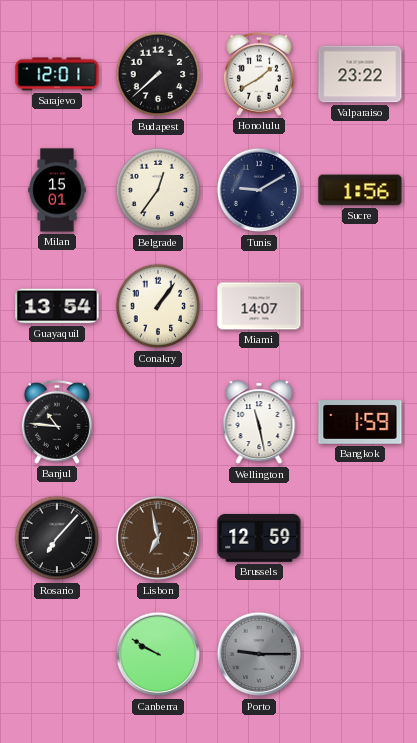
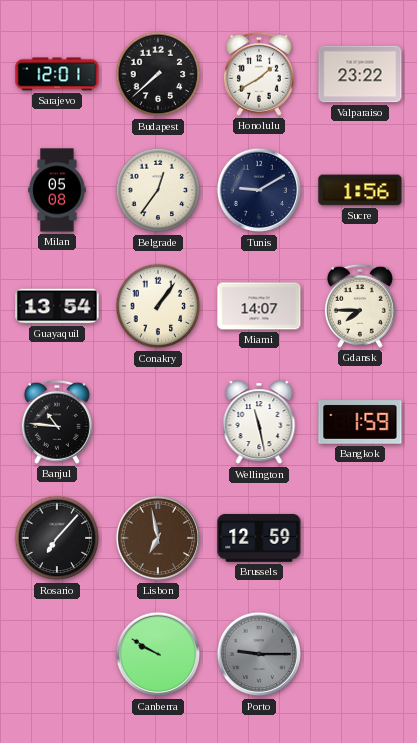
Milan: 15:01 -> 05:08 (57, 190)
Gdansk: none -> 7:45 (360, 306)
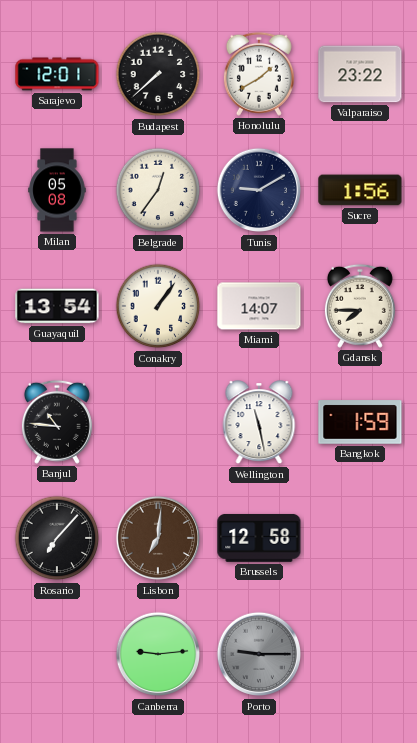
Lisbon: 6:58 -> 7:01 (158, 538)
Brussels: 12:59 -> 12:58 (259, 538)
Canberra: 9:50 -> 9:14 (158, 654)
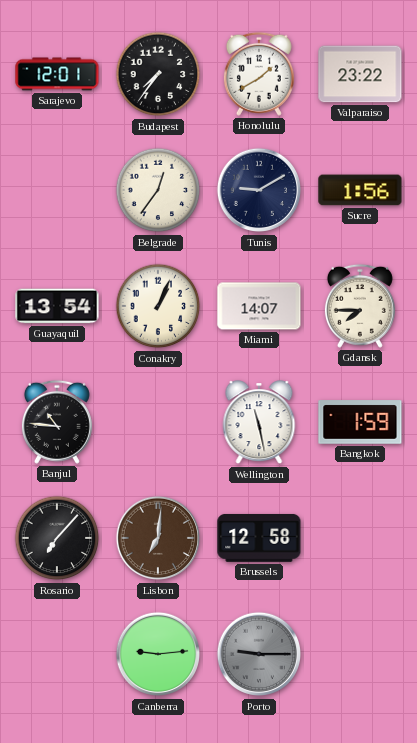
Budapest: 7:38 -> 7:36 (158, 74)
Milan: 05:08 -> none (57, 190)
Conakry: 1:06 -> 1:04 (158, 306)
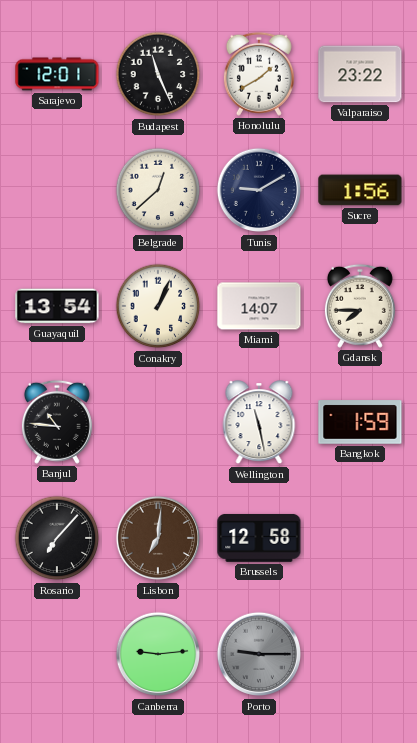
Budapest: 7:36 -> 11:26 (158, 74)
Belgrade: 12:36 -> 12:38 (158, 190)
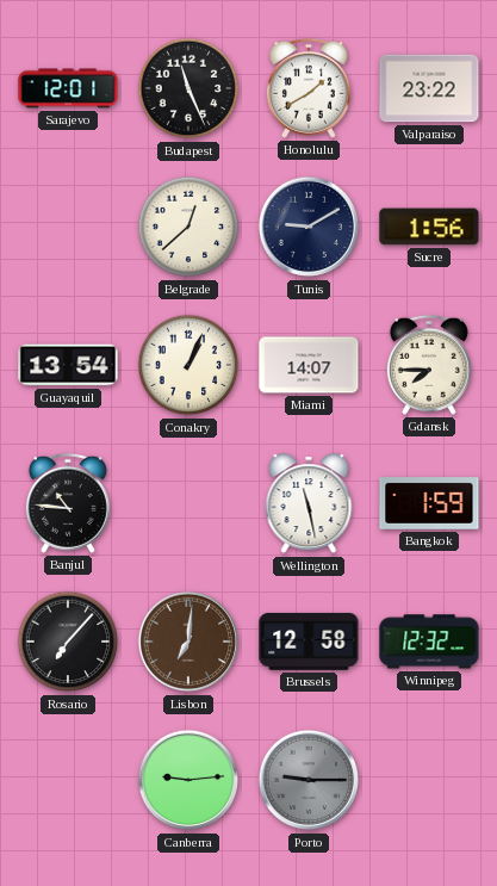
Winnipeg: none -> 12:32 (429, 642)
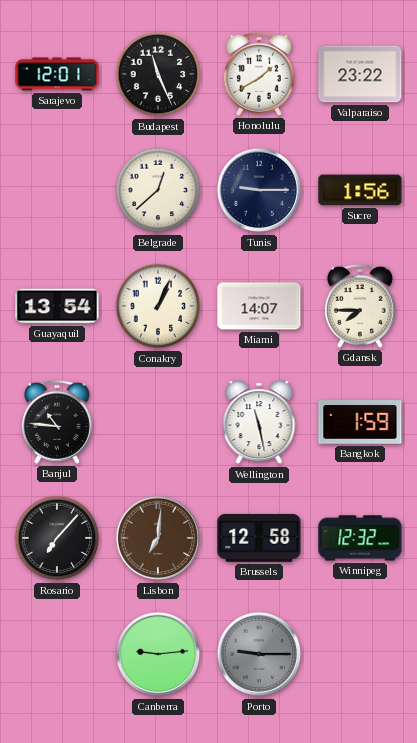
Tunis: 9:10 -> 9:15 (259, 190)
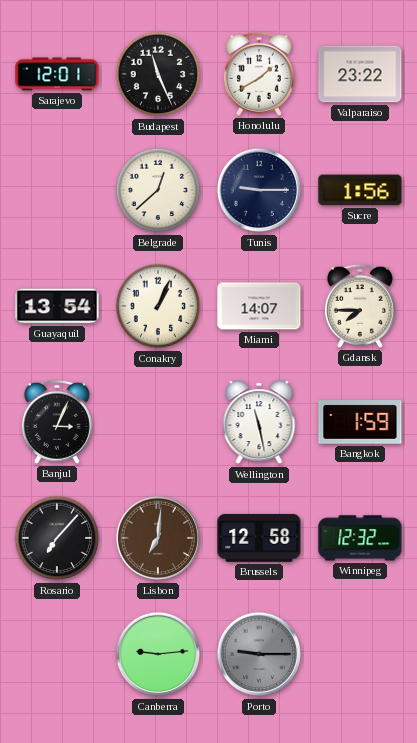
Banjul: 10:46 -> 3:04 (57, 422)
